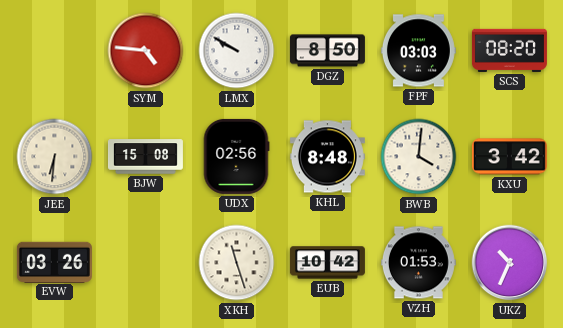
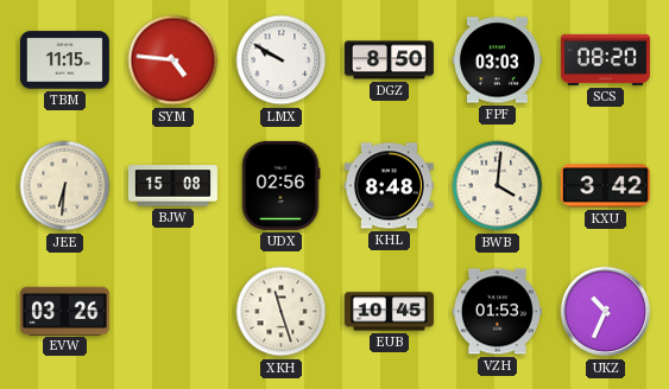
TBM: none -> 11:15 (64, 60)
EUB: 10:42 -> 10:45 (389, 312)
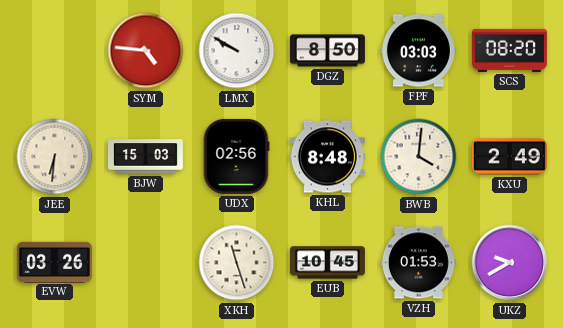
TBM: 11:15 -> none (64, 60)
BJW: 15:08 -> 15:03 (145, 157)
KXU: 3:42 -> 2:49 (509, 157)
UKZ: 10:34 -> 9:40 (510, 263)
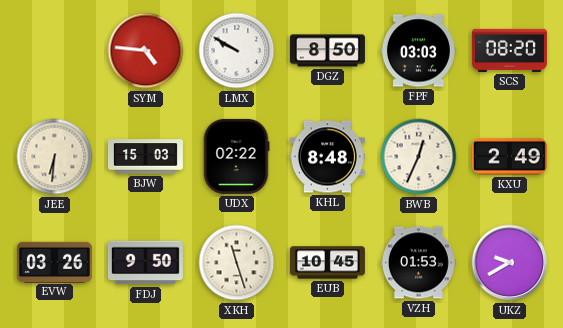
UDX: 02:56 -> 02:22 (236, 156)
BWB: 4:01 -> 12:34 (419, 157)
FDJ: none -> 9:50 (145, 263)
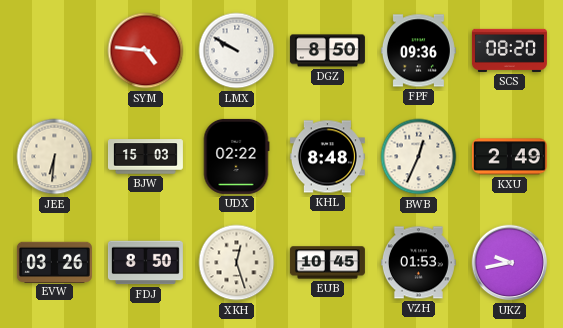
FPF: 03:03 -> 09:36 (418, 51)
FDJ: 9:50 -> 8:50 (145, 263)
XKH: 11:27 -> 12:27 (237, 263)
UKZ: 9:40 -> 9:43 (510, 263)
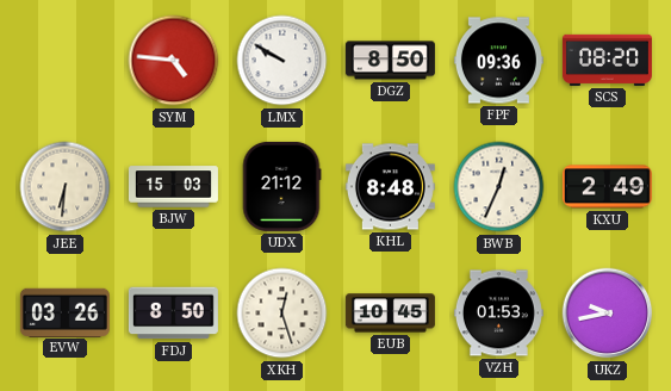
UDX: 02:22 -> 21:12 (281, 186)
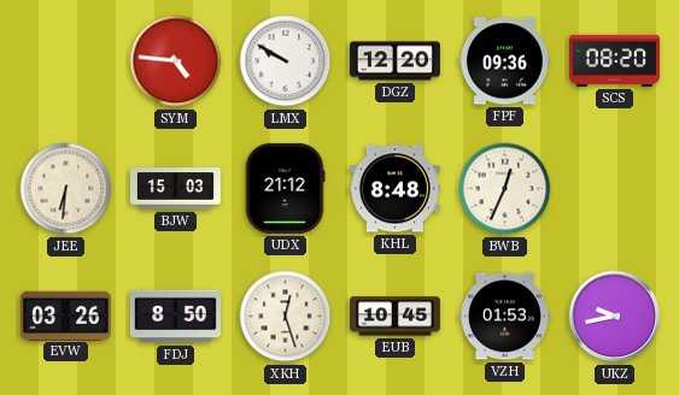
DGZ: 8:50 -> 12:20 (394, 61)
KXU: 2:49 -> none (607, 187)
